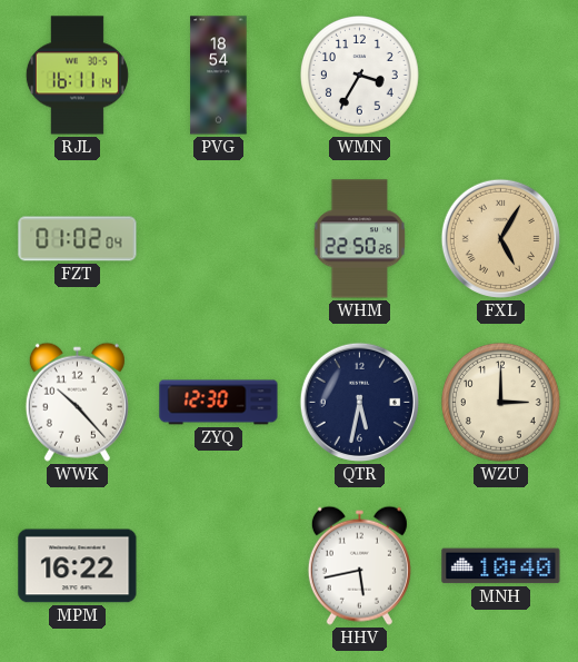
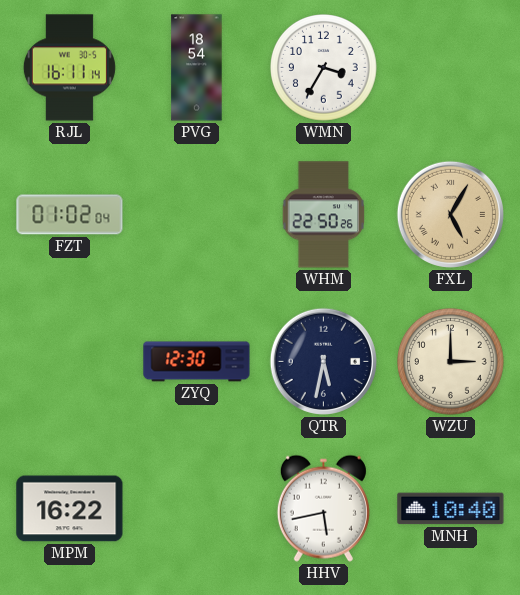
WWK: 10:23 -> none (77, 402)
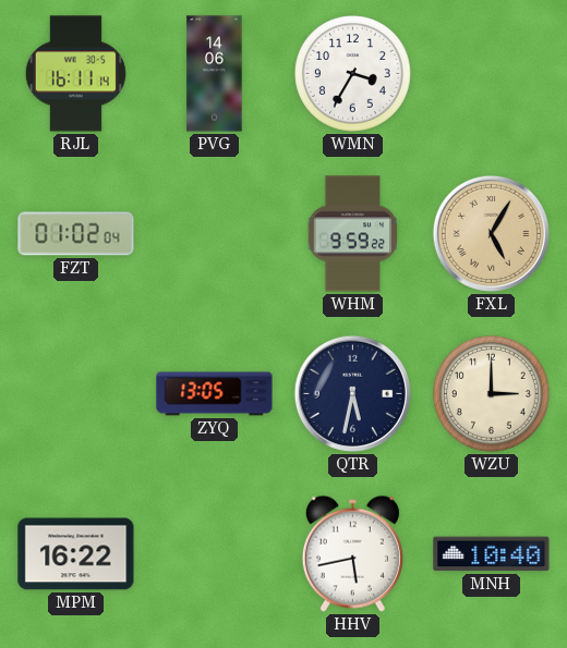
PVG: 18:54 -> 14:06 (215, 74)
WHM: 22:50 -> 9:59 (353, 234)
ZYQ: 12:30 -> 13:05 (215, 394)
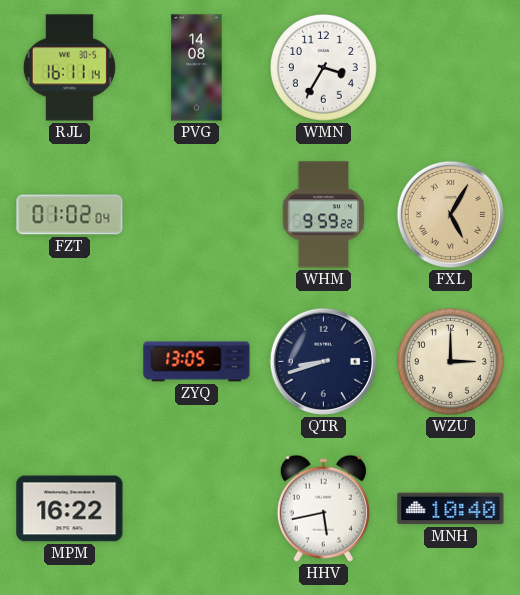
PVG: 14:06 -> 14:08 (197, 68)
QTR: 5:32 -> 8:42 (323, 361)
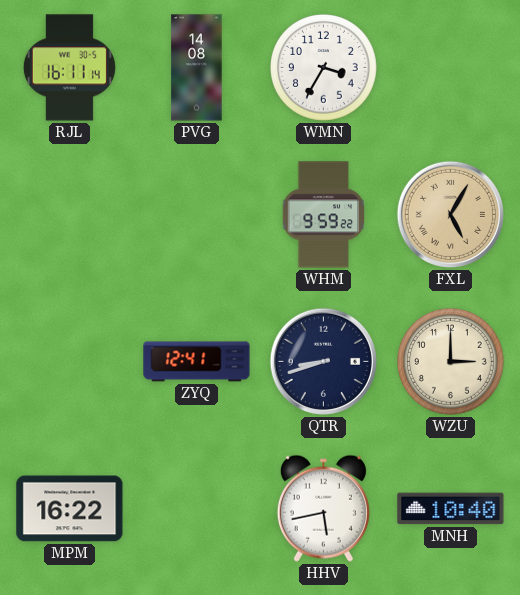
FZT: 01:02 -> none (70, 215)
ZYQ: 13:05 -> 12:41 (197, 362)
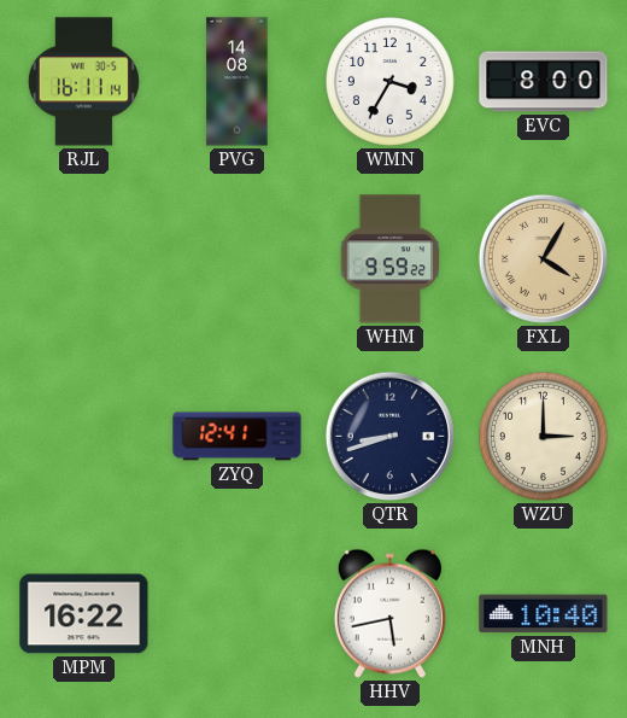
EVC: none -> 8:00 (544, 82)
FXL: 5:05 -> 4:05 (543, 258)
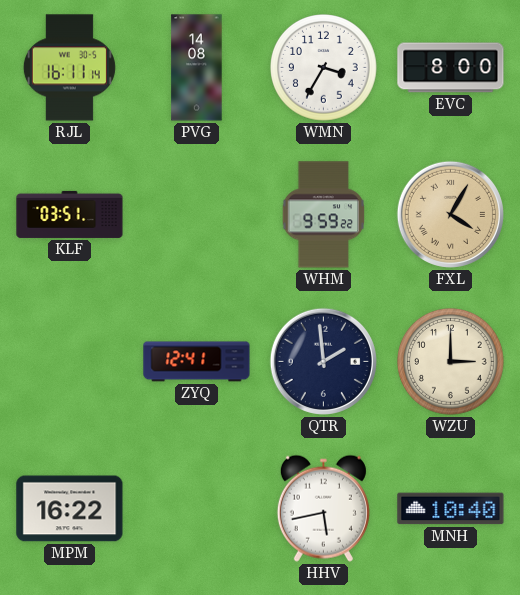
KLF: none -> 03:51 (70, 214)
QTR: 8:42 -> 1:59 (323, 361)
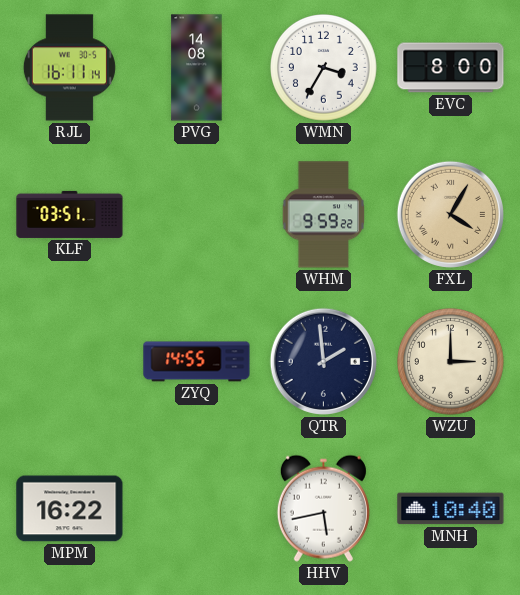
ZYQ: 12:41 -> 14:55 (197, 362)
